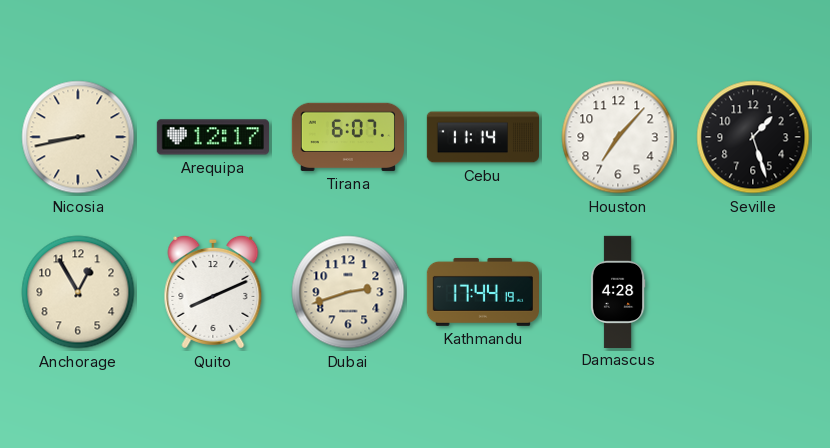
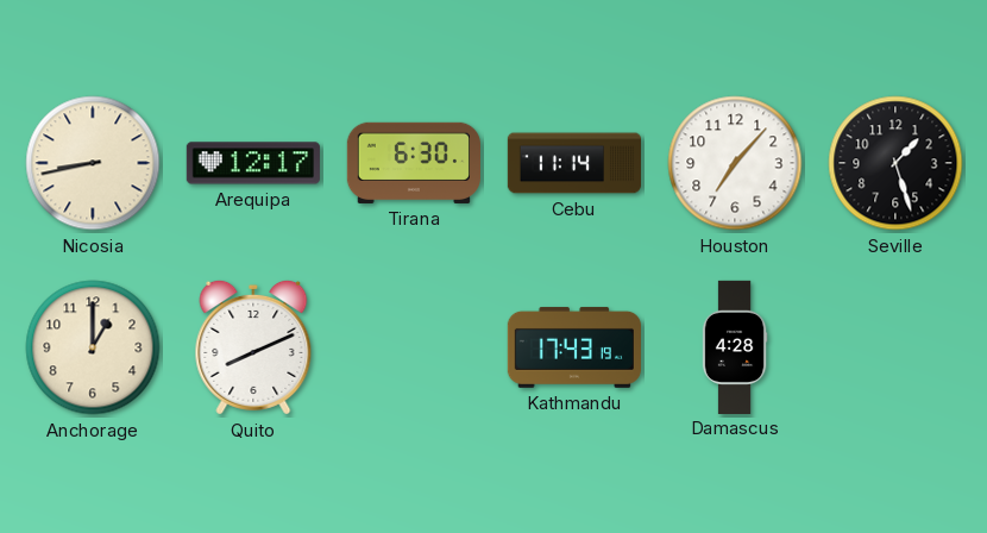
Tirana: 6:07 -> 6:30 (413, 163)
Anchorage: 12:55 -> 1:00 (93, 347)
Dubai: 2:42 -> none (348, 292)
Kathmandu: 17:44 -> 17:43 (573, 347)
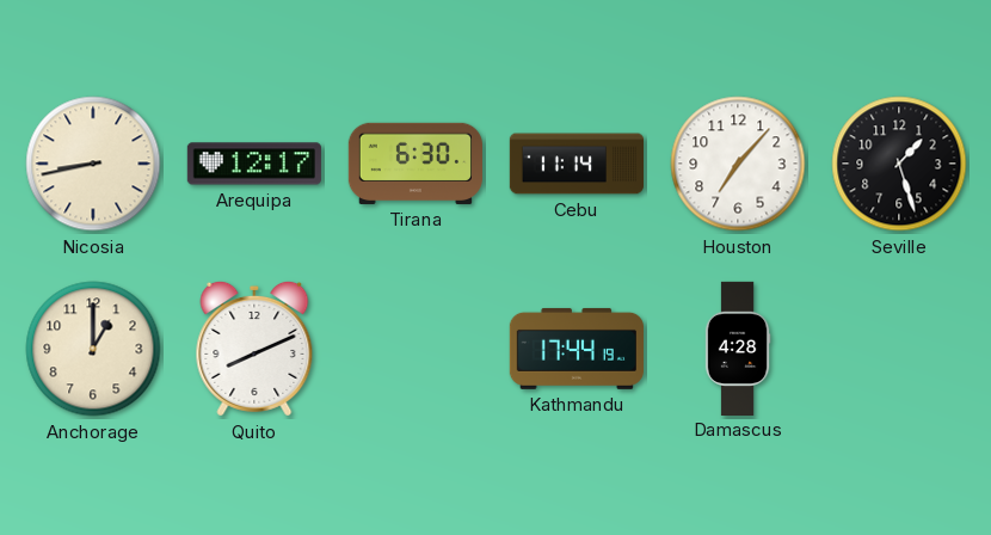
Kathmandu: 17:43 -> 17:44 (575, 349)
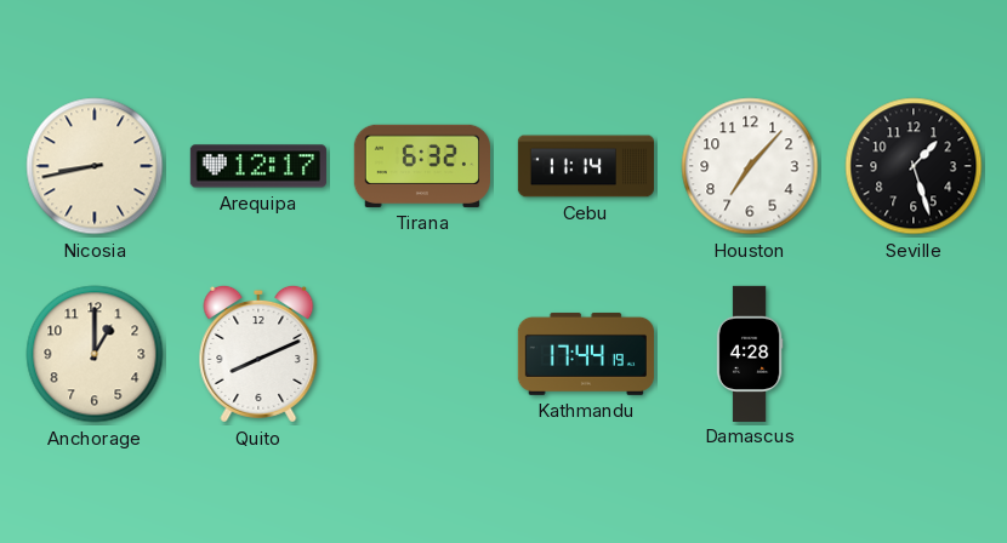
Tirana: 6:30 -> 6:32 (421, 166)
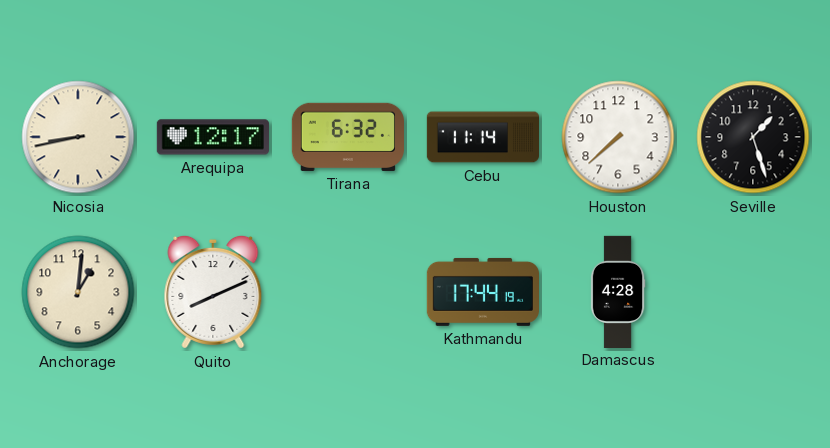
Houston: 7:07 -> 7:38 (618, 137)
Anchorage: 1:00 -> 1:01 (78, 292)
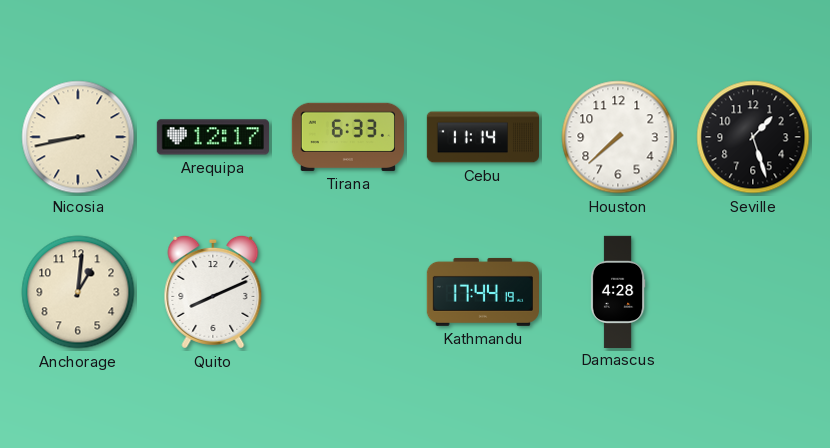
Tirana: 6:32 -> 6:33 (347, 137)
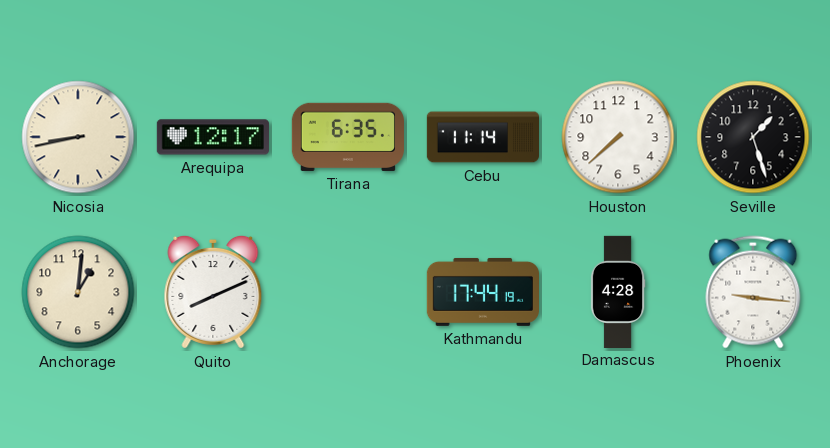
Tirana: 6:33 -> 6:35 (347, 137)
Phoenix: none -> 9:16 (753, 292)
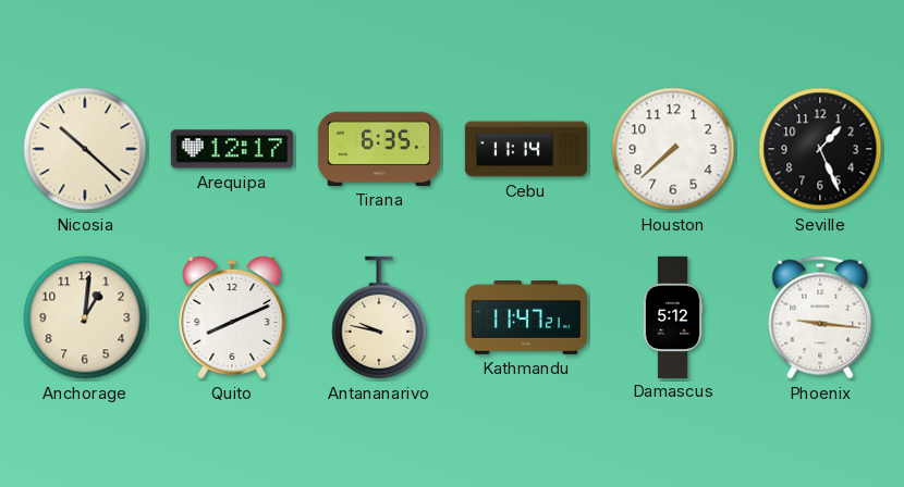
Nicosia: 8:43 -> 10:22 (85, 149)
Seville: 1:27 -> 1:26 (820, 149)
Antananarivo: none -> 9:47 (379, 317)
Kathmandu: 17:44 -> 11:47 (525, 317)
Damascus: 4:28 -> 5:12 (673, 316)
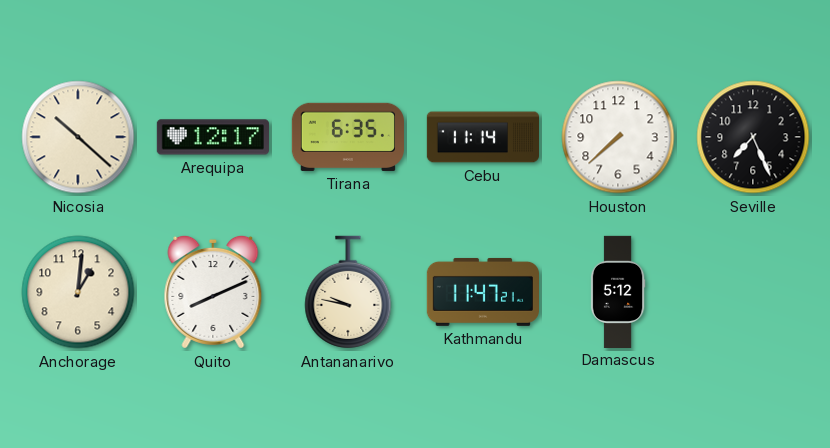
Seville: 1:26 -> 7:26 (753, 137)
Phoenix: 9:16 -> none (820, 317)
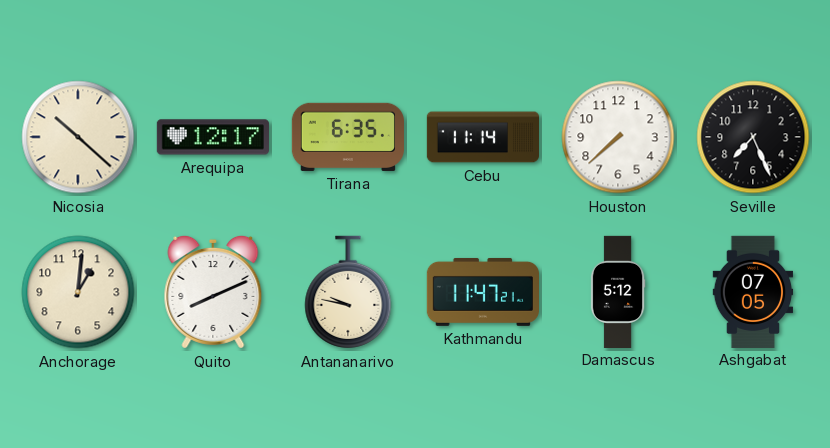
Ashgabat: none -> 07:05 (753, 291)
